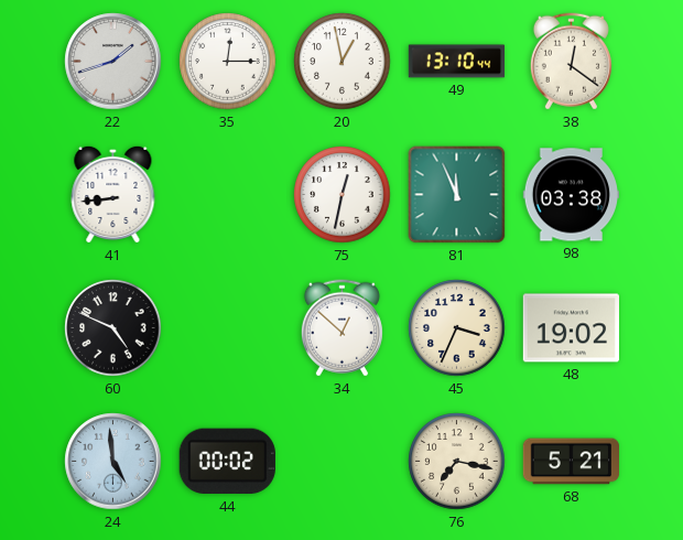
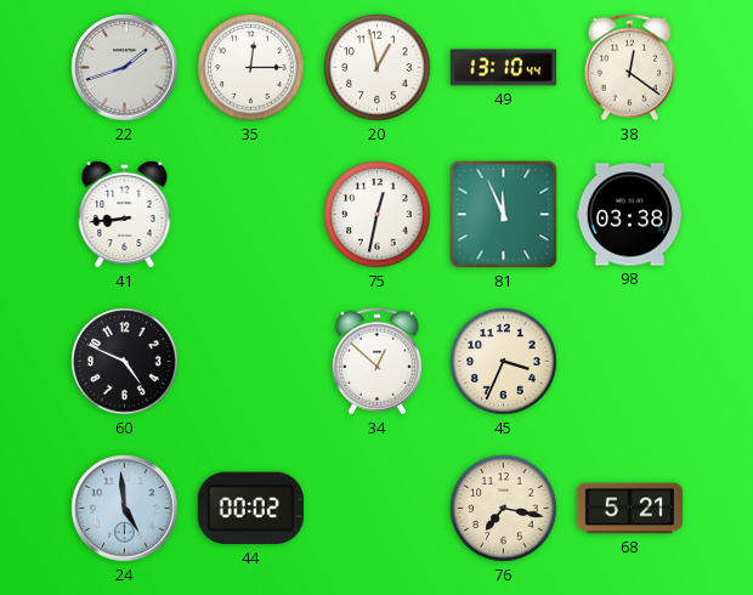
48: 19:02 -> none (571, 328)
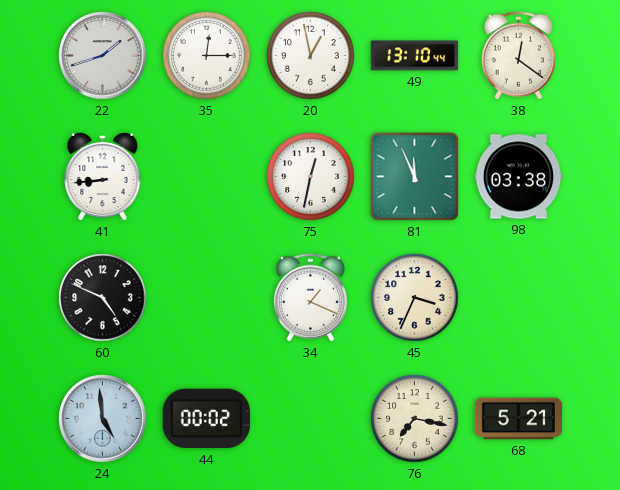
34: 12:52 -> 1:19 (310, 298)
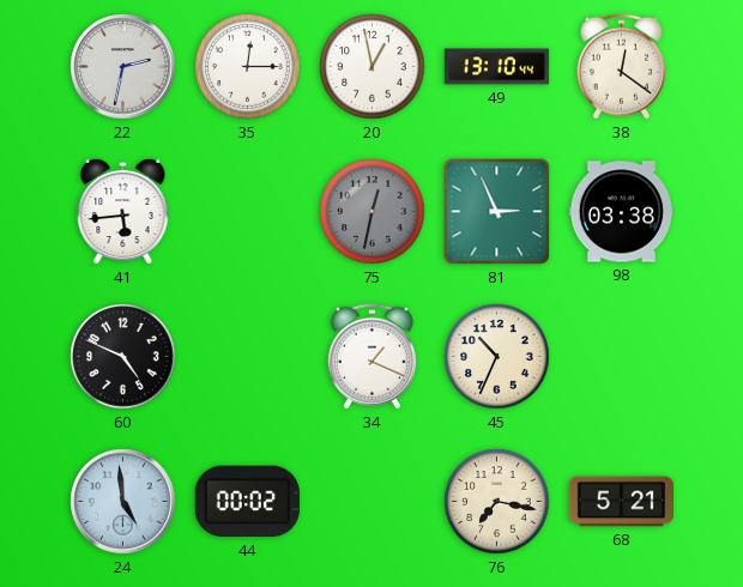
22: 1:42 -> 2:32 (123, 67)
41: 8:44 -> 5:44 (123, 211)
75 dial: white -> grey (373, 212)
81: 11:56 -> 2:56 (497, 212)
45: 3:34 -> 10:34 (497, 357)
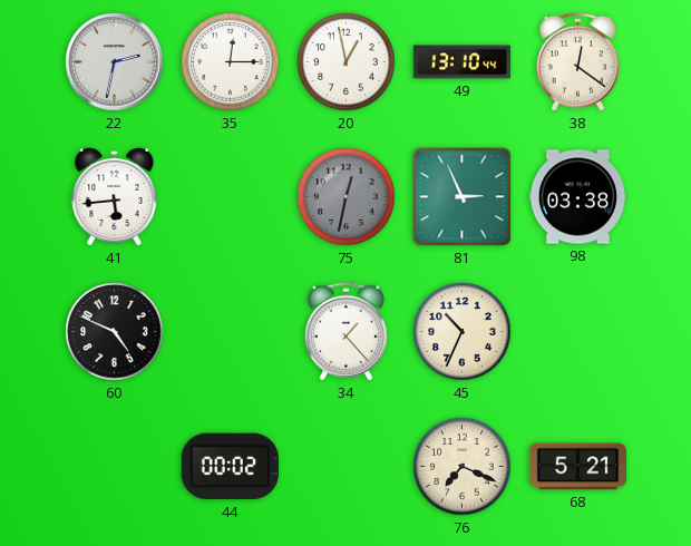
34: 1:19 -> 1:23 (345, 332)
24: 4:59 -> none (123, 502)
76: 7:17 -> 7:19 (463, 467)
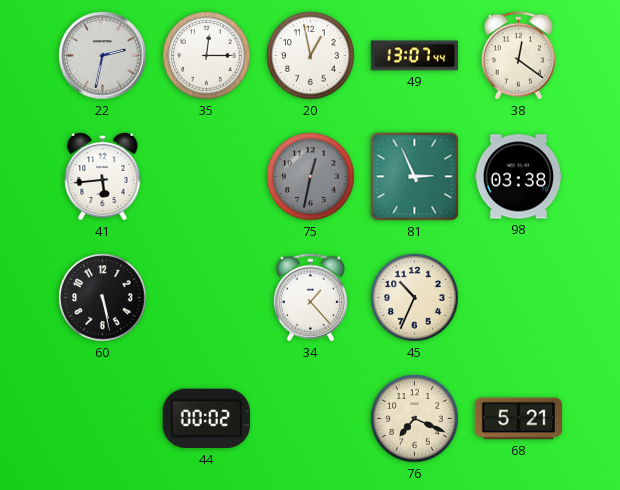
49: 13:10 -> 13:07 (415, 56)
60: 4:49 -> 5:28 (103, 298)
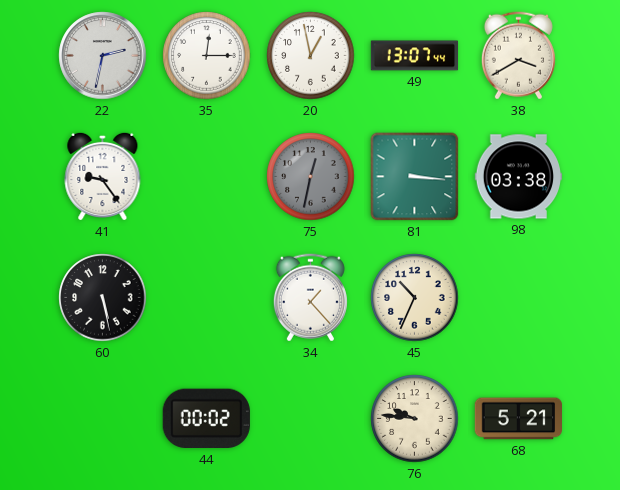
38: 12:21 -> 3:40 (518, 56)
41: 5:44 -> 9:24 (103, 176)
81: 2:56 -> 3:16 (415, 177)
76: 7:19 -> 9:46 (415, 419)
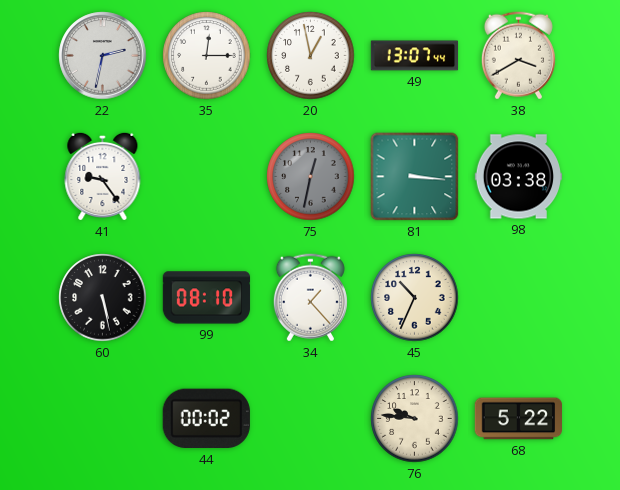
99: none -> 08:10 (207, 298)
68: 5:21 -> 5:22 (518, 419)
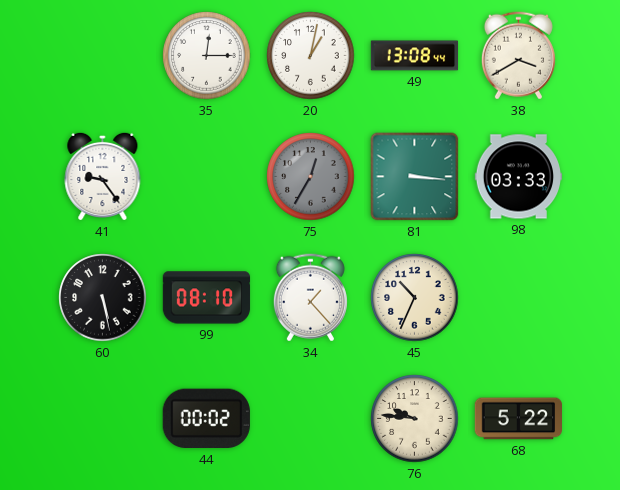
22: 2:32 -> none (103, 56)
20: 12:58 -> 1:02 (311, 56)
49: 13:07 -> 13:08 (415, 56)
75: 12:32 -> 12:35 (311, 177)
98: 03:38 -> 03:33 (519, 177)
